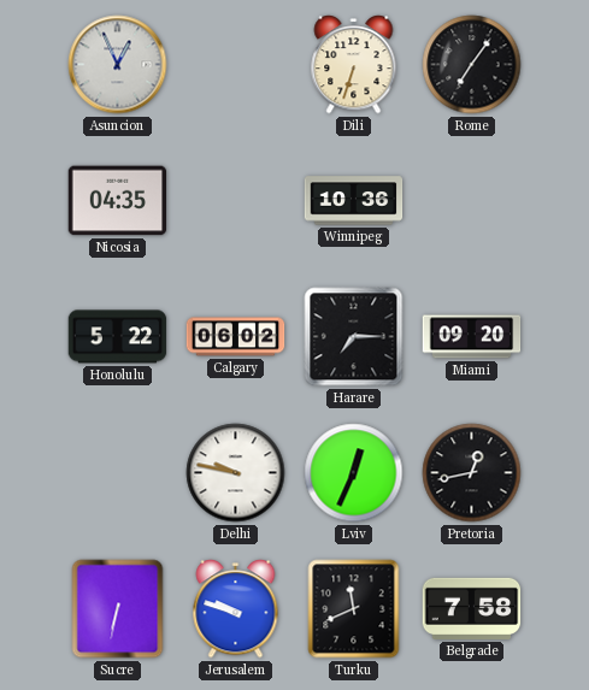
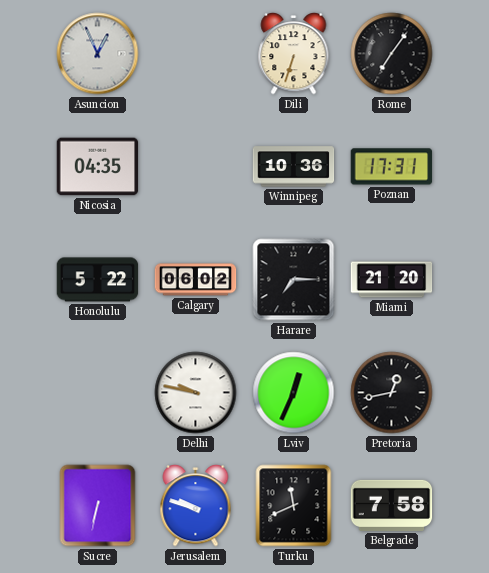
Poznan: none -> 17:31 (392, 167)
Miami: 09:20 -> 21:20 (392, 280)
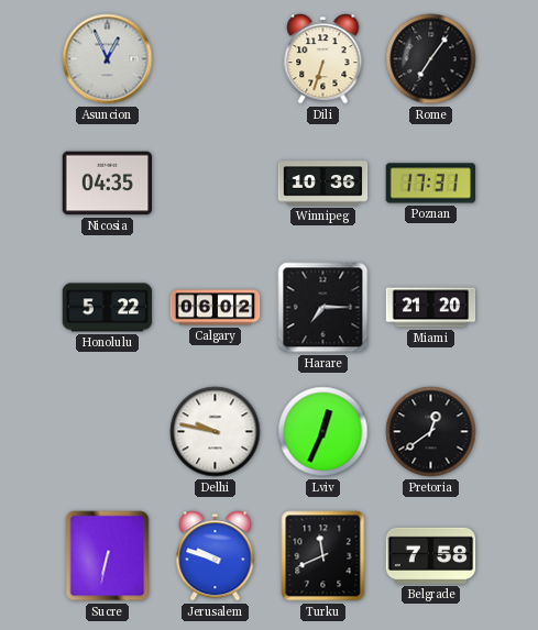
Pretoria: 12:43 -> 12:39 (431, 432)
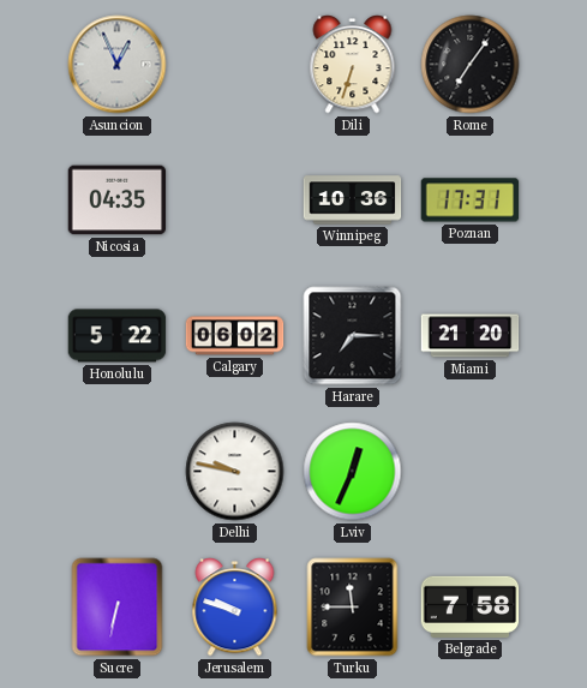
Pretoria: 12:39 -> none (431, 432)
Turku: 11:41 -> 11:45 (353, 608)
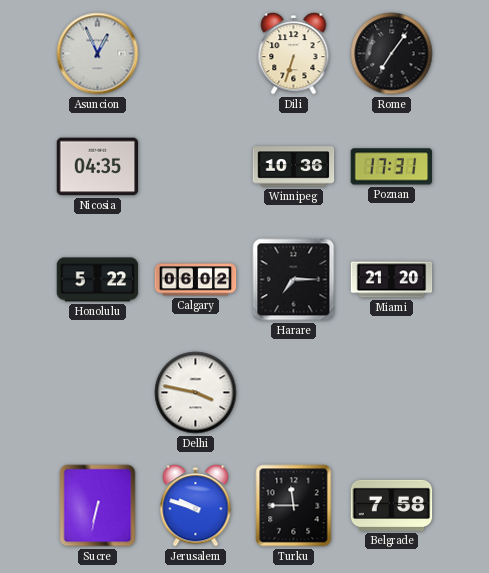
Delhi: 9:47 -> 3:47 (196, 393)
Lviv: 12:34 -> none (353, 472)
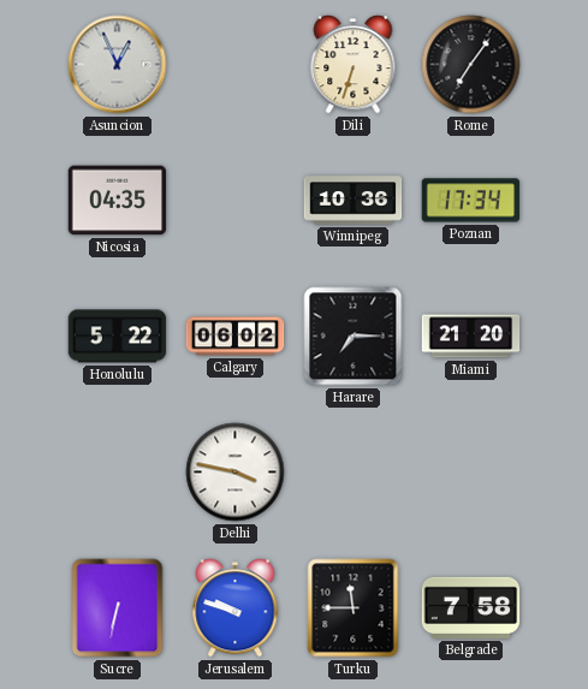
Poznan: 17:31 -> 17:34 (471, 201)
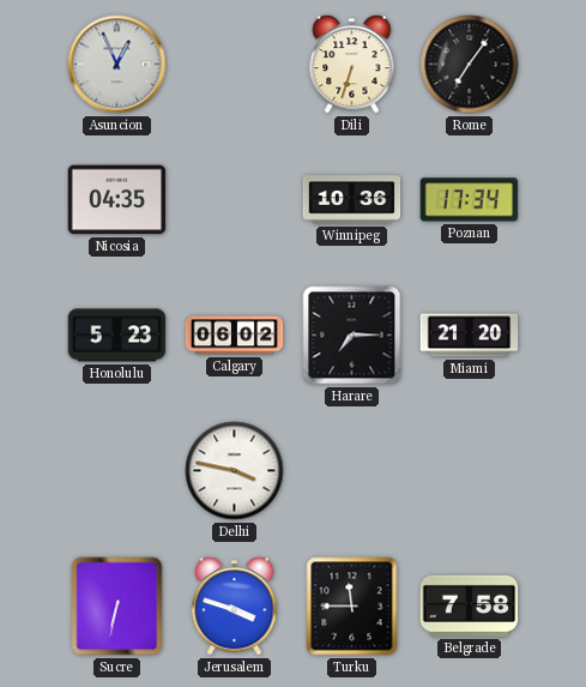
Honolulu: 5:22 -> 5:23 (117, 336)
Jerusalem: 9:48 -> 3:48 (235, 607)
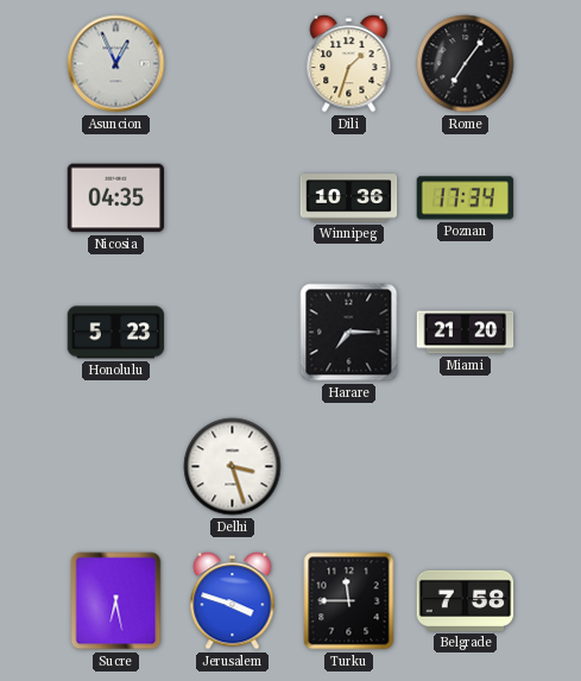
Dili: 6:33 -> 1:33 (349, 64)
Calgary: 06:02 -> none (235, 336)
Delhi: 3:47 -> 3:27 (233, 467)
Sucre: 6:32 -> 6:28 (116, 601)
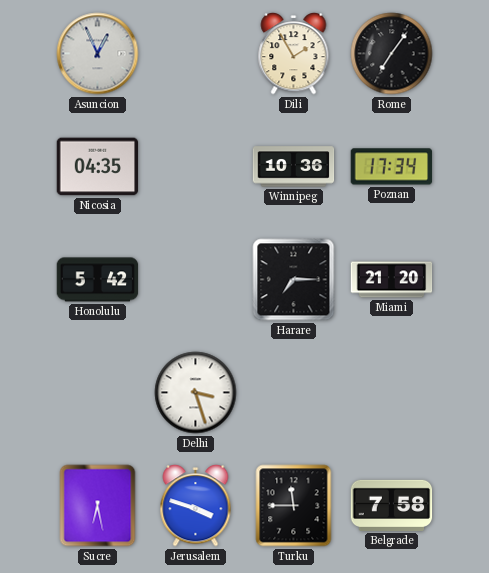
Dili: 1:33 -> 1:55 (294, 54)
Honolulu: 5:23 -> 5:42 (98, 280)
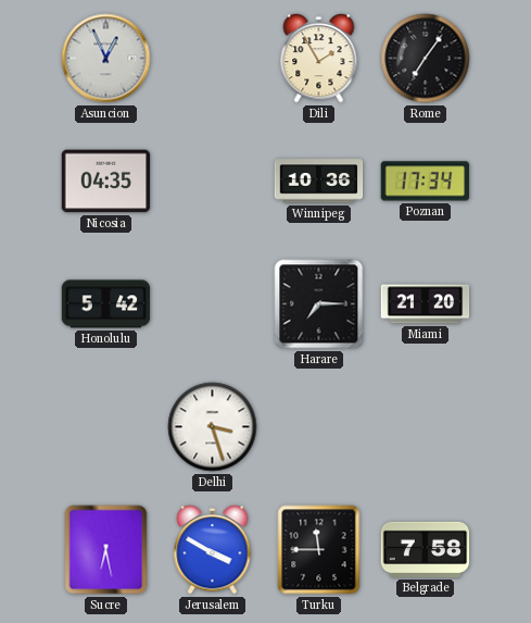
Jerusalem: 3:48 -> 3:50 (213, 550)
